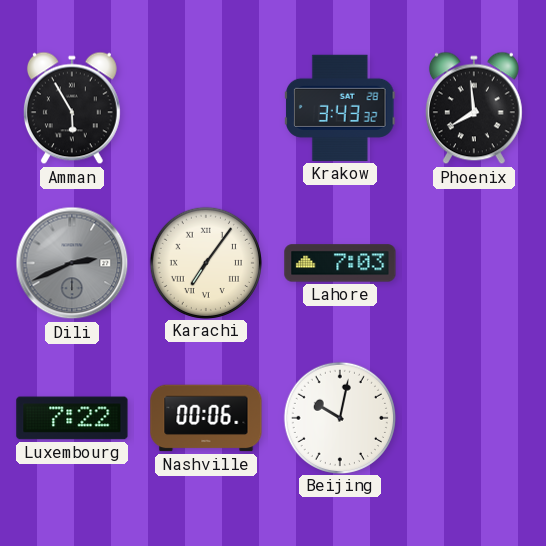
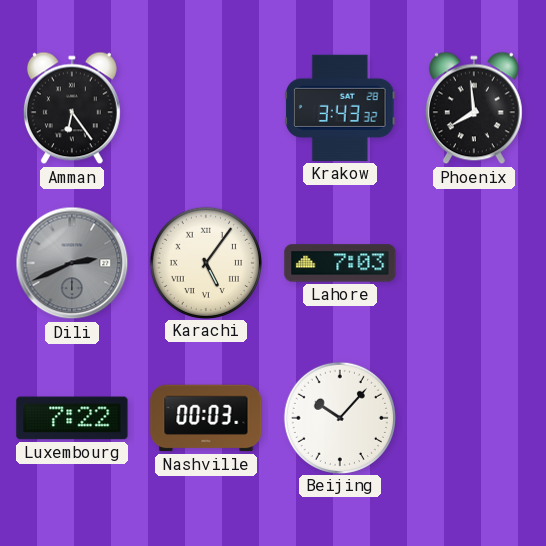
Amman: 5:55 -> 6:24 (72, 108)
Karachi: 7:06 -> 5:06 (205, 262)
Nashville: 00:06 -> 00:03 (206, 418)
Beijing: 10:02 -> 10:07 (339, 417)
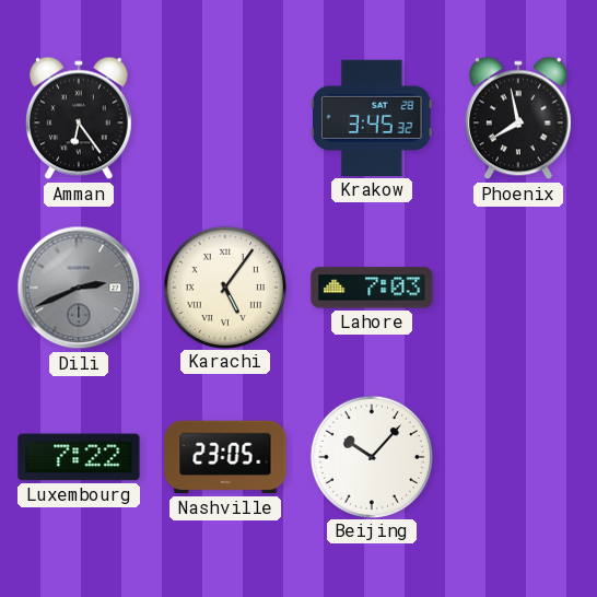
Krakow: 3:43 -> 3:45 (372, 118)
Phoenix: 7:59 -> 7:58 (518, 118)
Nashville: 00:03 -> 23:05 (225, 457)
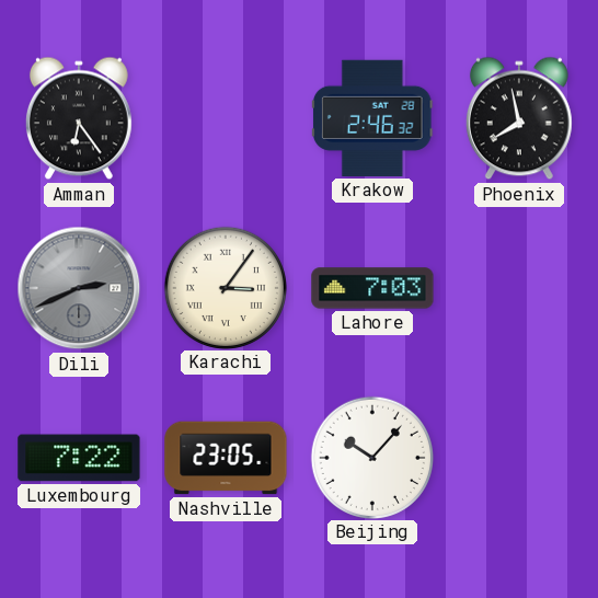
Krakow: 3:45 -> 2:46 (372, 118)
Karachi: 5:06 -> 3:06 (225, 287)
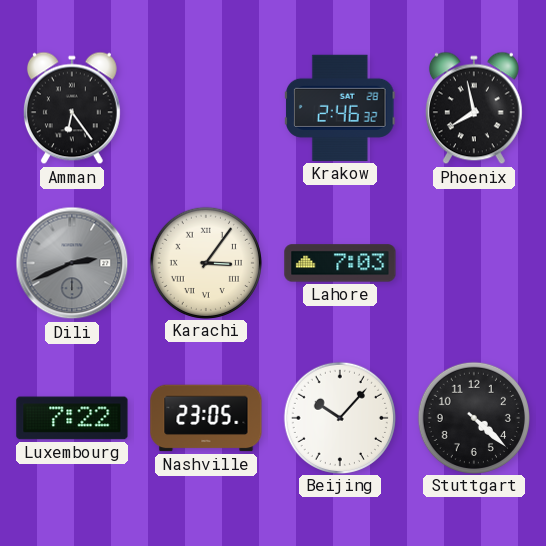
Stuttgart: none -> 4:22 (473, 417)
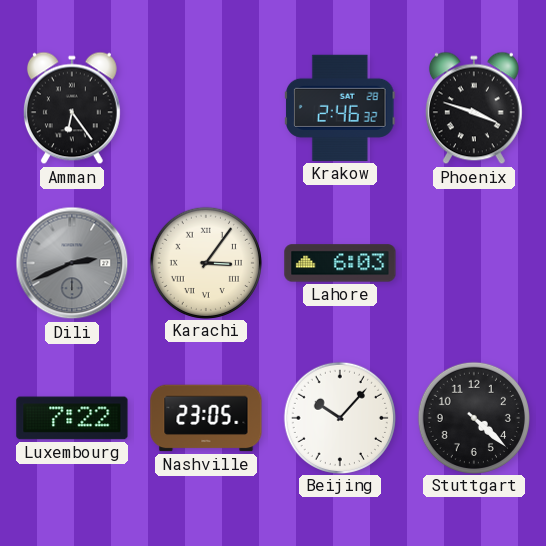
Phoenix: 7:58 -> 3:48 (474, 108)
Lahore: 7:03 -> 6:03 (340, 263)
